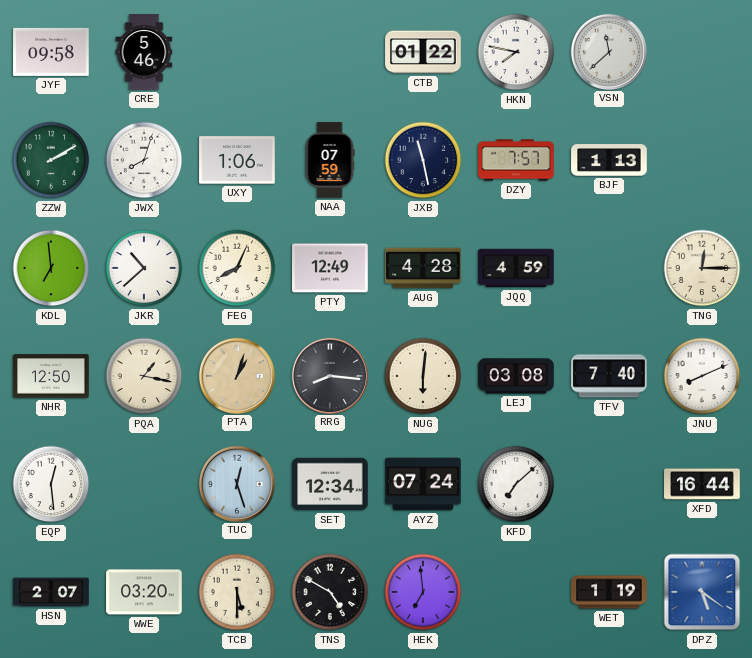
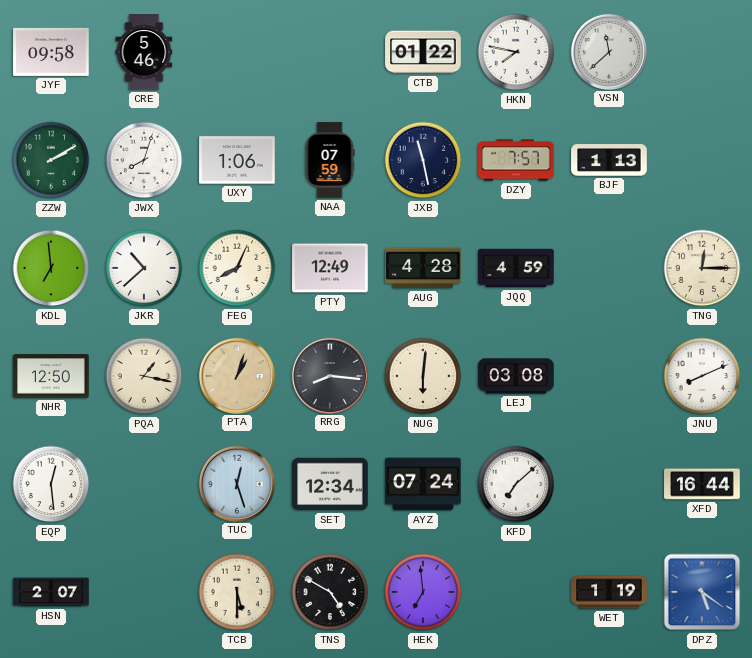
TFV: 7:40 -> none (609, 376)
WWE: 03:20 -> none (144, 592)
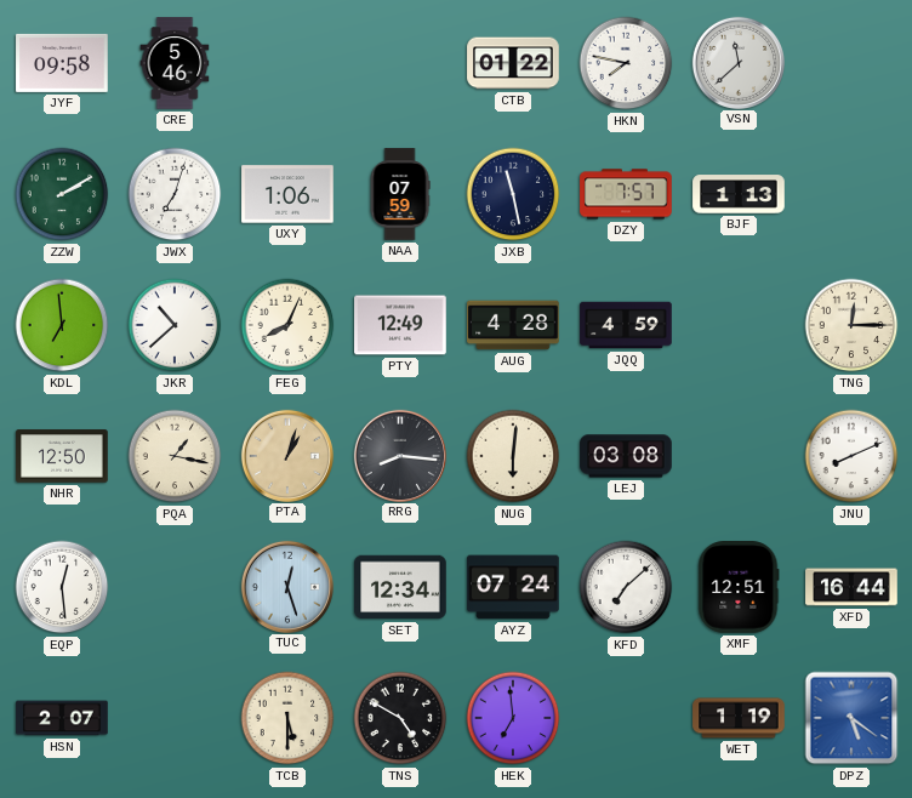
JWX: 8:03 -> 7:03 (175, 194)
XMF: none -> 12:51 (739, 587)
